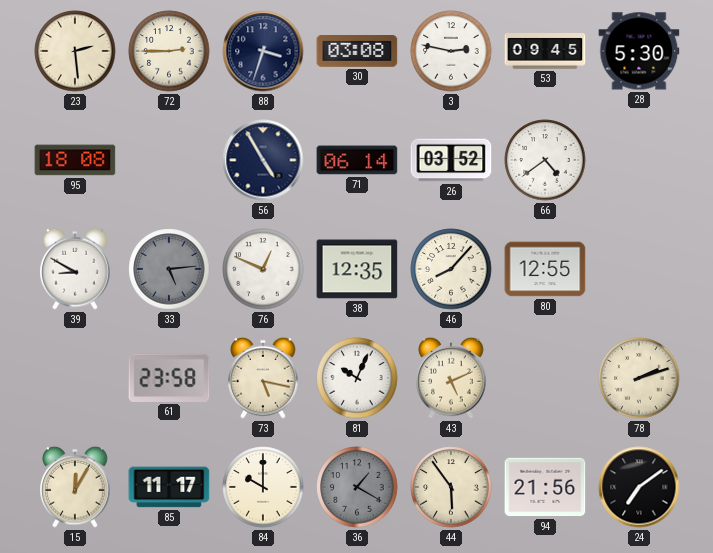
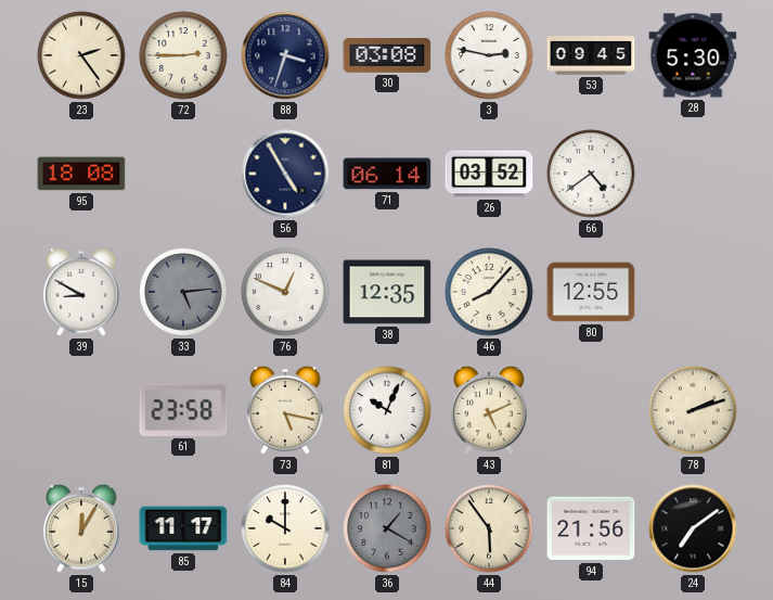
23: 2:29 -> 2:24 (81, 55)
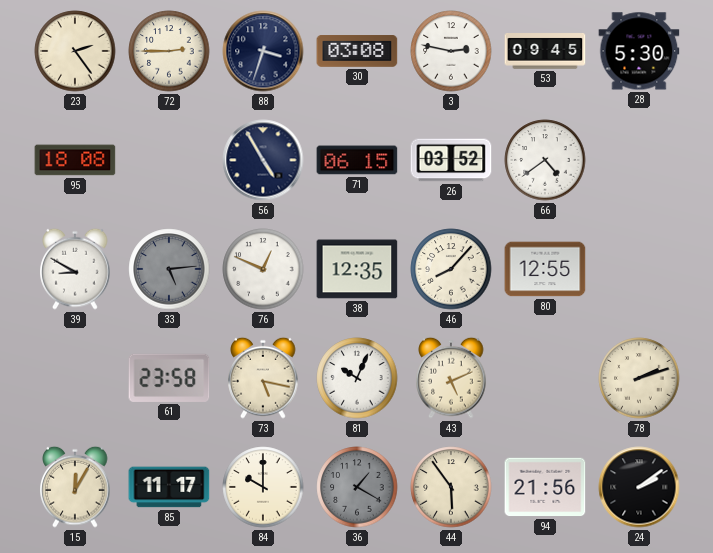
71: 06:14 -> 06:15 (357, 160)
24: 7:09 -> 2:09 (639, 487)
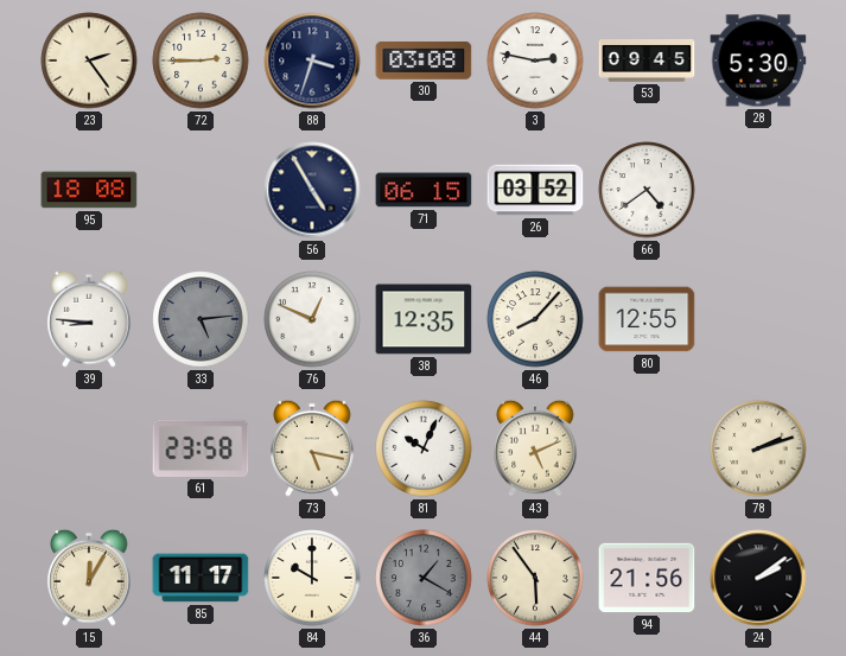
39: 8:50 -> 8:46 (89, 319)
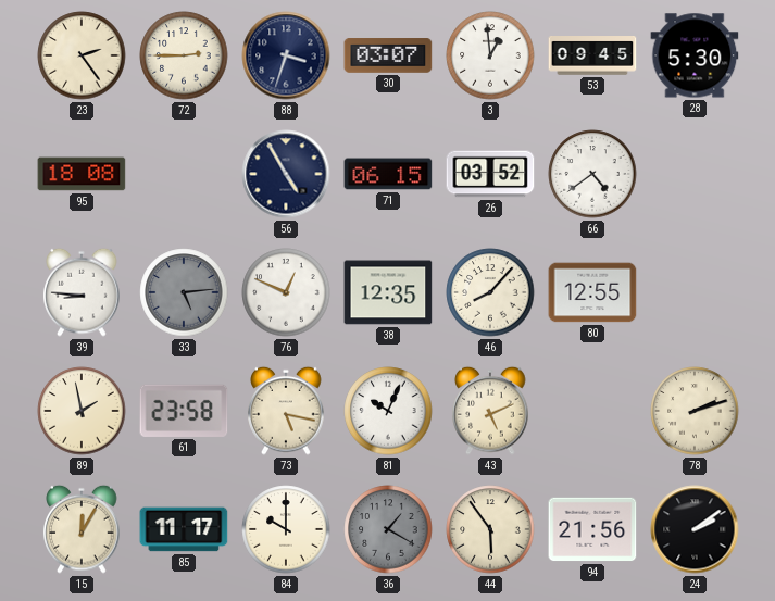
30: 03:08 -> 03:07 (388, 57)
3: 2:47 -> 12:59 (490, 55)
89: none -> 1:58 (82, 411)
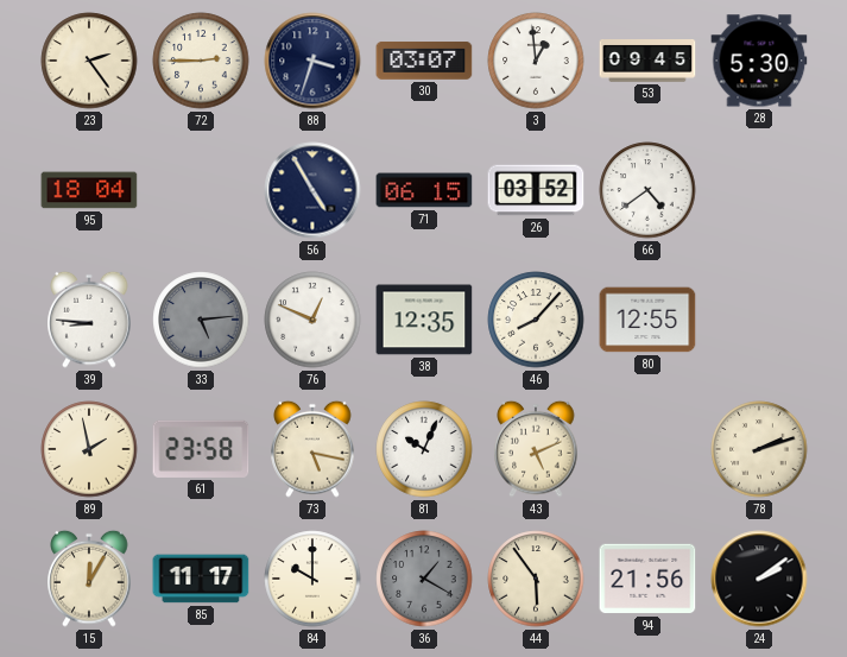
95: 18:08 -> 18:04 (89, 190)
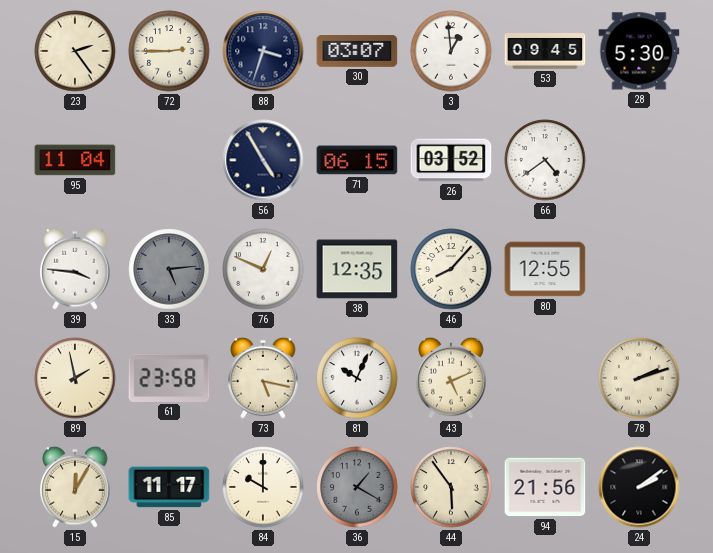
95: 18:04 -> 11:04 (75, 160)
39: 8:46 -> 3:46 (75, 269)
